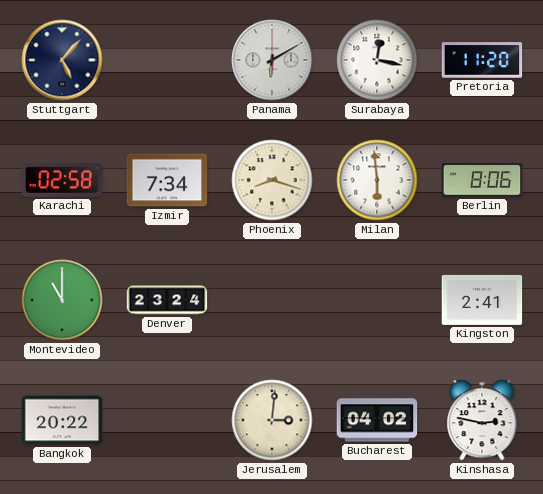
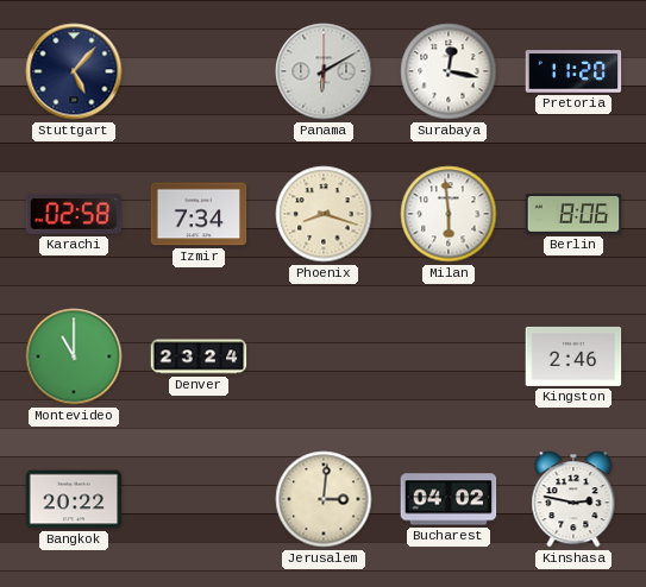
Kingston: 2:41 -> 2:46 (573, 356)
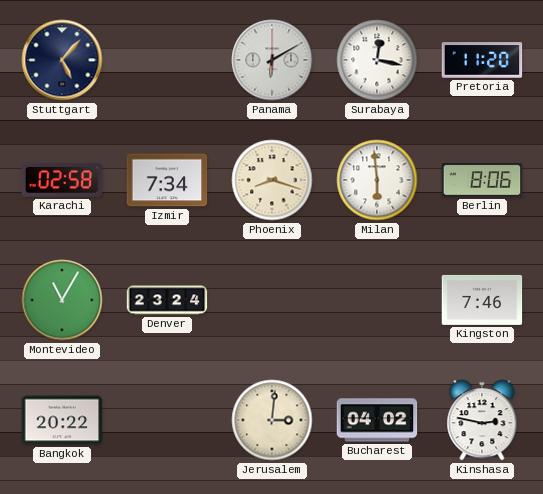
Montevideo: 11:00 -> 11:05 (62, 300)
Kingston: 2:46 -> 7:46 (482, 300)
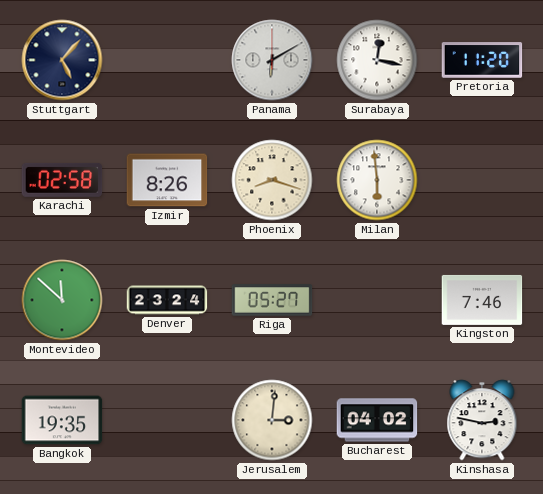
Izmir: 7:34 -> 8:26 (167, 180)
Berlin: 8:06 -> none (482, 180)
Montevideo: 11:05 -> 11:52 (62, 300)
Riga: none -> 05:27 (272, 300)
Bangkok: 20:22 -> 19:35 (62, 420)
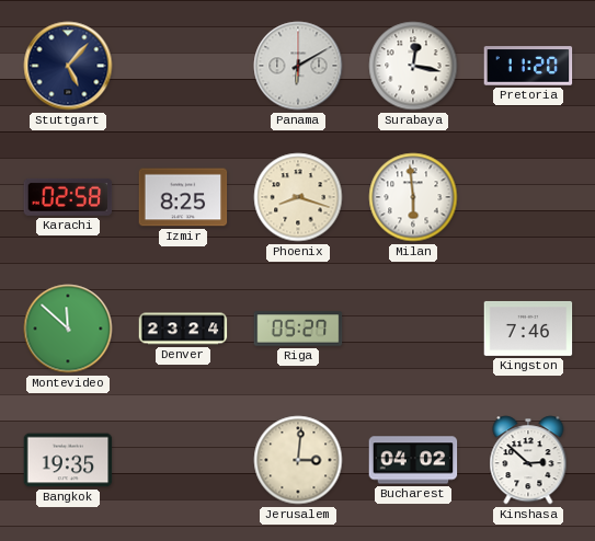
Izmir: 8:26 -> 8:25 (183, 197)
Kinshasa: 2:47 -> 2:52 (528, 460)
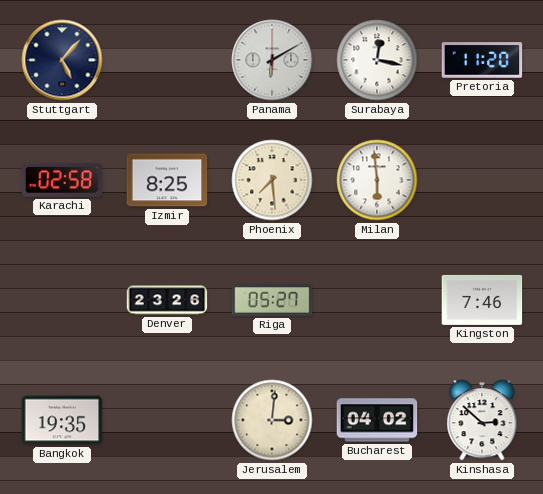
Phoenix: 8:18 -> 7:29 (272, 180)
Montevideo: 11:52 -> none (68, 329)
Denver: 23:24 -> 23:26 (167, 300)
